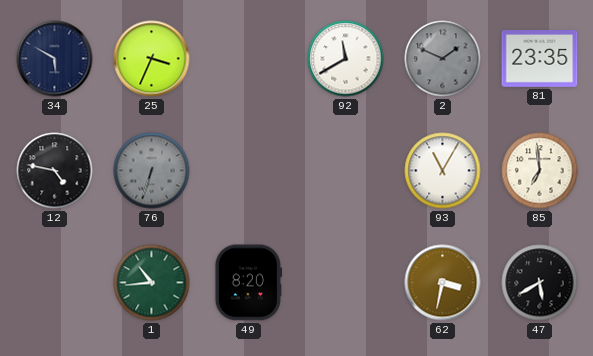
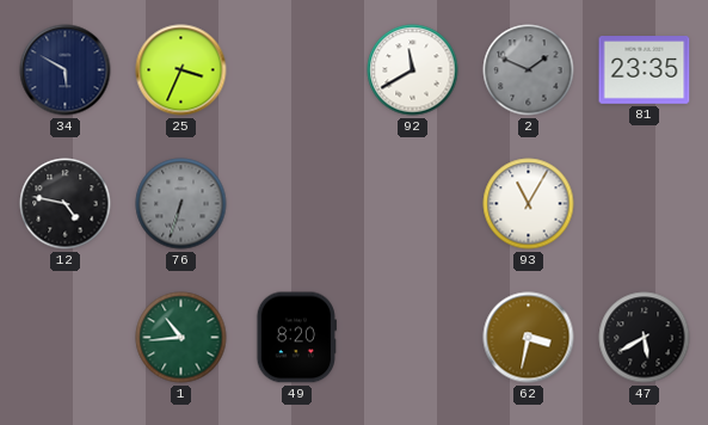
85: 6:59 -> none (540, 171)
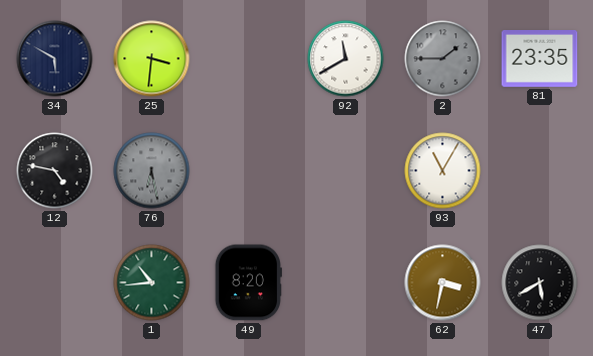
25: 3:34 -> 3:31 (152, 59)
2: 1:49 -> 1:45 (443, 59)
76: 6:33 -> 6:28 (152, 171)
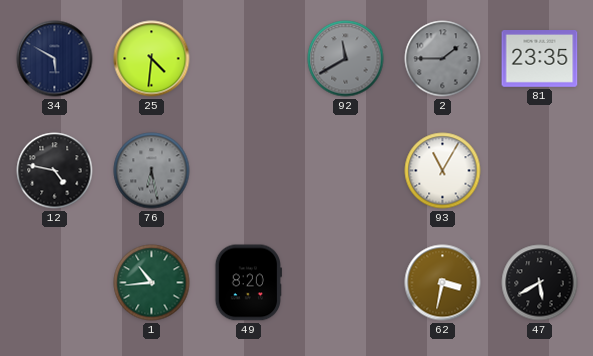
25: 3:31 -> 4:31 (152, 59)
92 dial: white -> grey (346, 59)
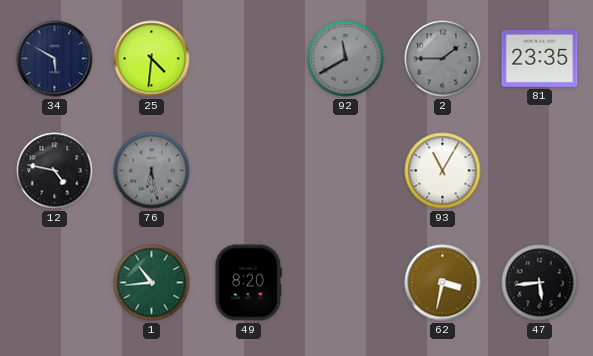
47: 5:40 -> 5:44 (540, 283)
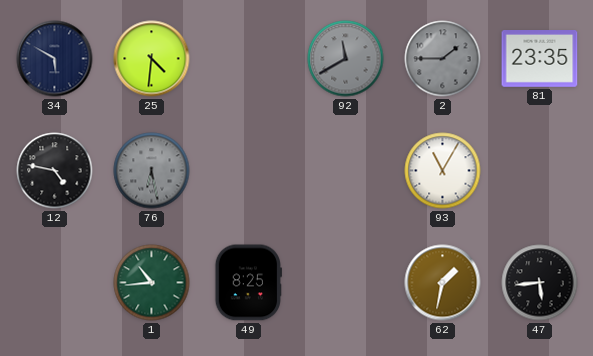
49: 8:20 -> 8:25 (248, 283)
62: 3:32 -> 1:32 (443, 283)
